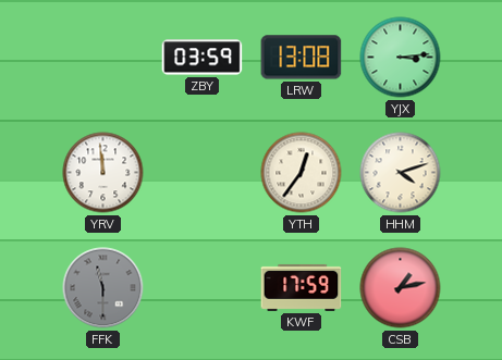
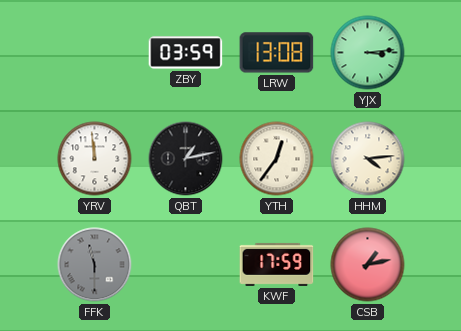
QBT: none -> 1:13 (186, 159)
HHM: 4:12 -> 4:14 (368, 159)
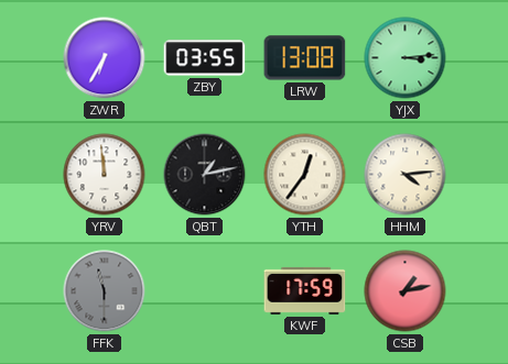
ZWR: none -> 6:35 (105, 58)
ZBY: 03:59 -> 03:55 (205, 58)
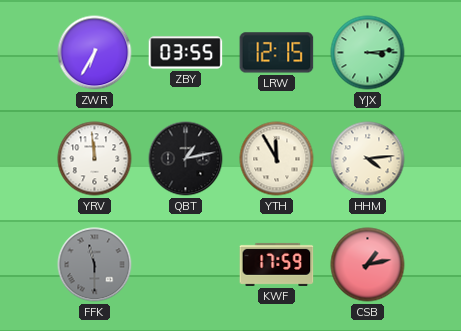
LRW: 13:08 -> 12:15 (277, 53)
YTH: 12:36 -> 11:55 (277, 159)
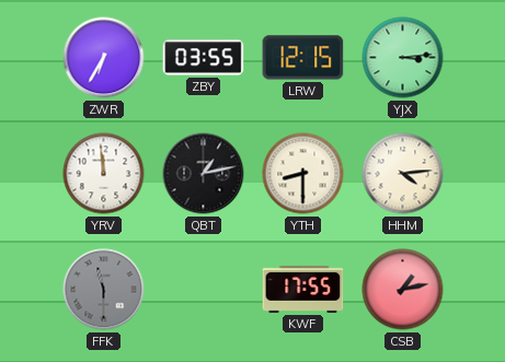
YTH: 11:55 -> 8:30 (303, 174)
KWF: 17:59 -> 17:55 (303, 289)
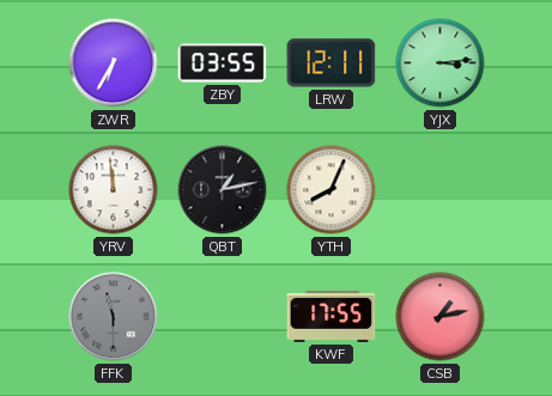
LRW: 12:15 -> 12:11 (332, 63)
YTH: 8:30 -> 8:04 (332, 190)
HHM: 4:14 -> none (403, 174)
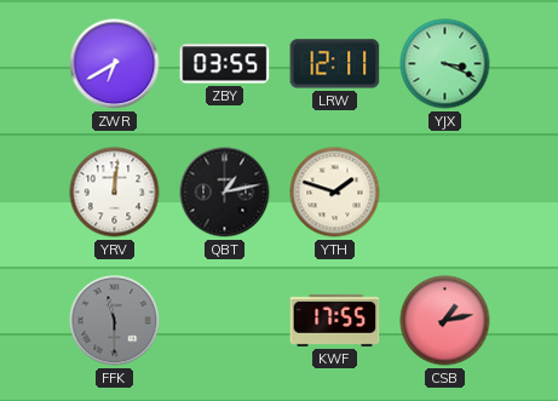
ZWR: 6:35 -> 6:40 (115, 64)
YJX: 3:14 -> 3:19 (445, 64)
YRV: 11:59 -> 12:01 (115, 193)
YTH: 8:04 -> 1:48 (335, 193)
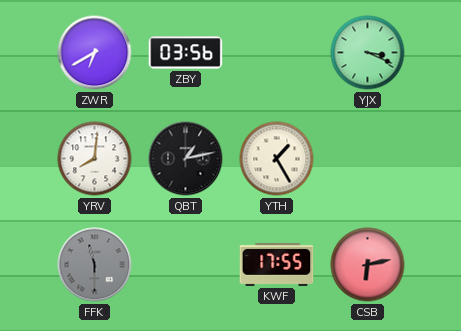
ZBY: 03:55 -> 03:56 (186, 53)
LRW: 12:11 -> none (335, 64)
YRV: 12:01 -> 8:01 (95, 159)
YTH: 1:48 -> 1:25 (277, 159)
CSB: 1:13 -> 6:13 (368, 265)
